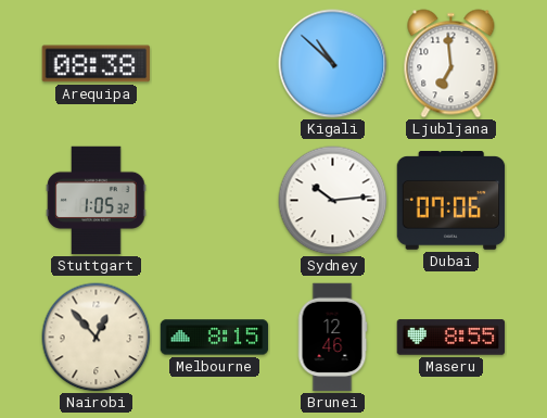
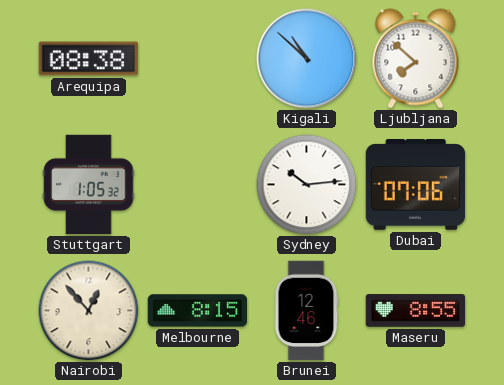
Ljubljana: 6:59 -> 7:52 (416, 59)
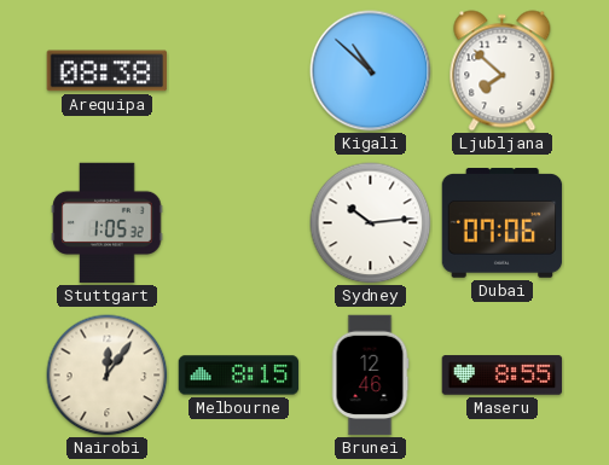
Nairobi: 12:53 -> 12:06 (108, 376)
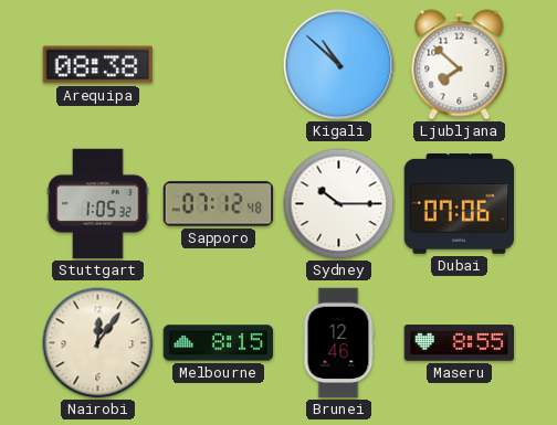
Sapporo: none -> 07:12 (219, 204)
Sydney: 10:14 -> 10:15 (339, 204)
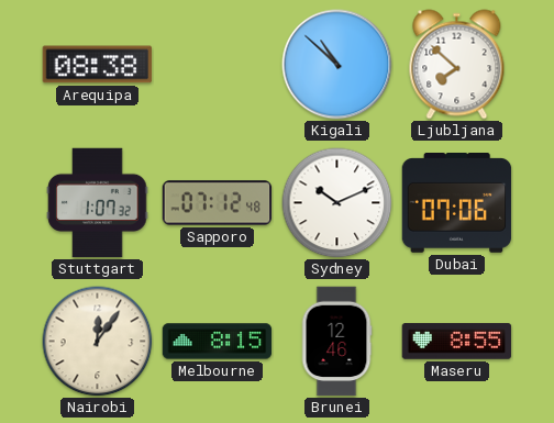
Stuttgart: 1:05 -> 1:07 (98, 203)
Sydney: 10:15 -> 10:11 (337, 203)
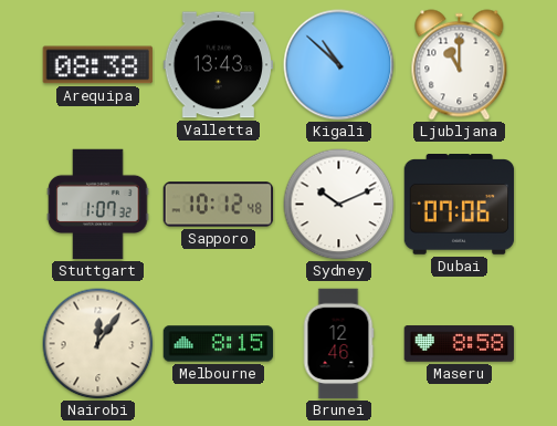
Valletta: none -> 13:43 (219, 65)
Ljubljana: 7:52 -> 11:00 (460, 65)
Sapporo: 07:12 -> 10:12 (219, 205)
Maseru: 8:55 -> 8:58 (460, 344)
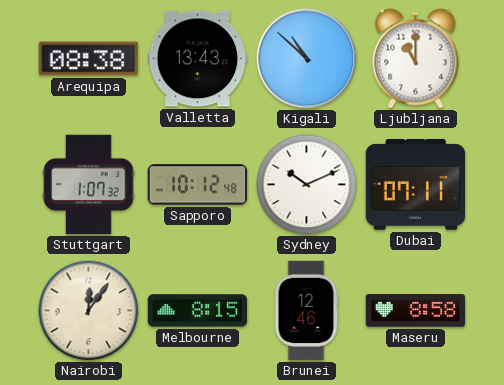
Dubai: 07:06 -> 07:11 (416, 185)
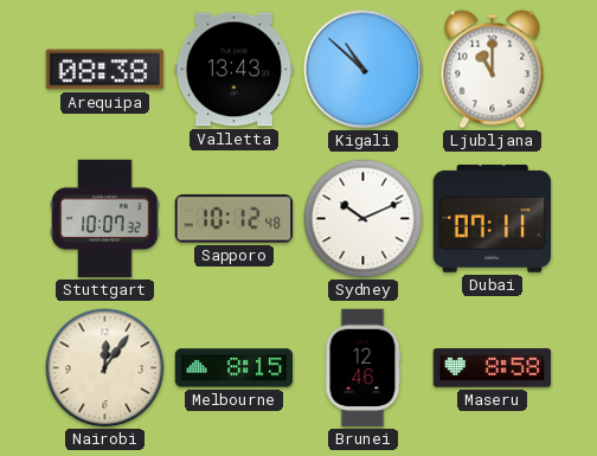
Stuttgart: 1:07 -> 10:07 (105, 219)
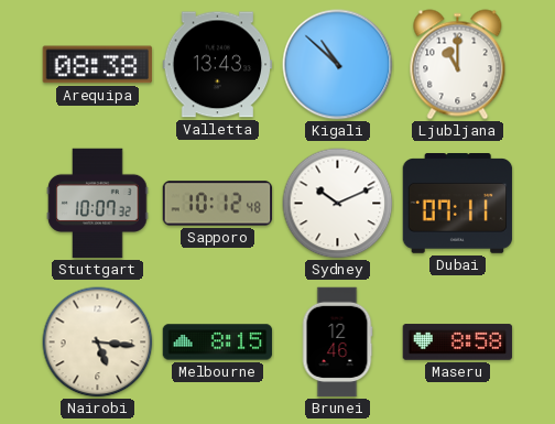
Nairobi: 12:06 -> 5:16 (98, 343)
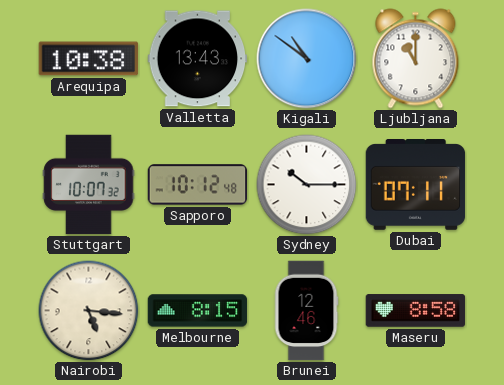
Arequipa: 08:38 -> 10:38 (89, 59)
Kigali: 10:52 -> 10:51 (307, 59)
Sydney: 10:11 -> 10:15 (307, 185)
